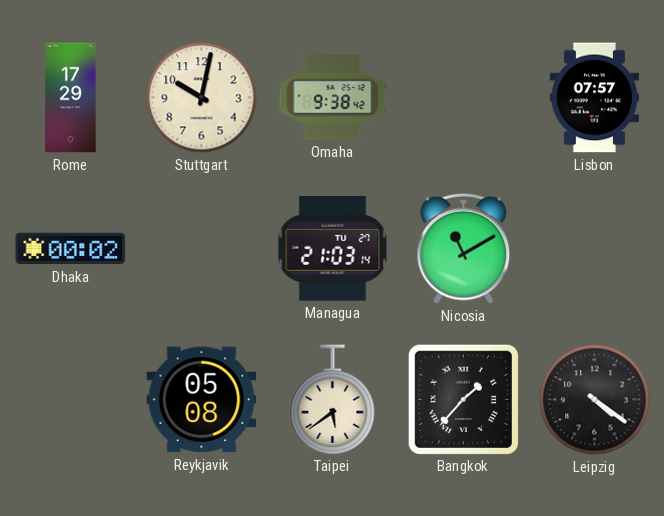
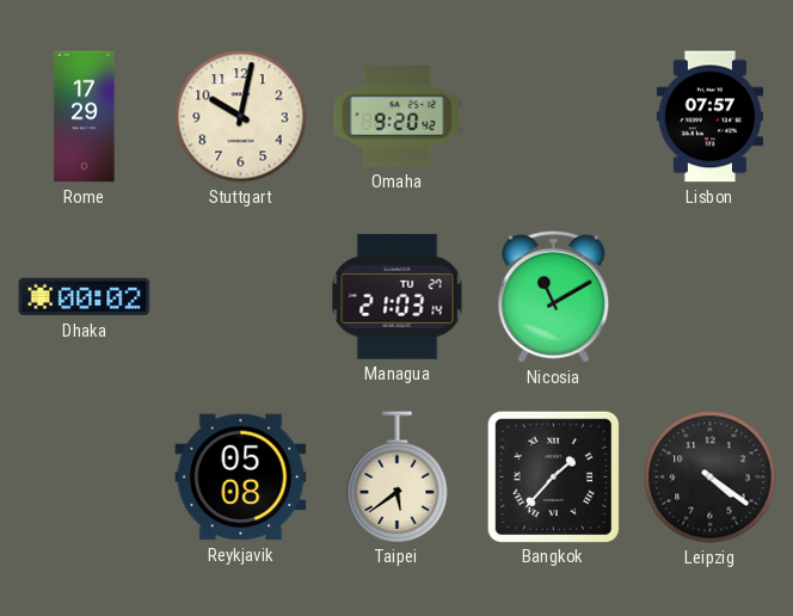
Omaha: 9:38 -> 9:20 (398, 117)
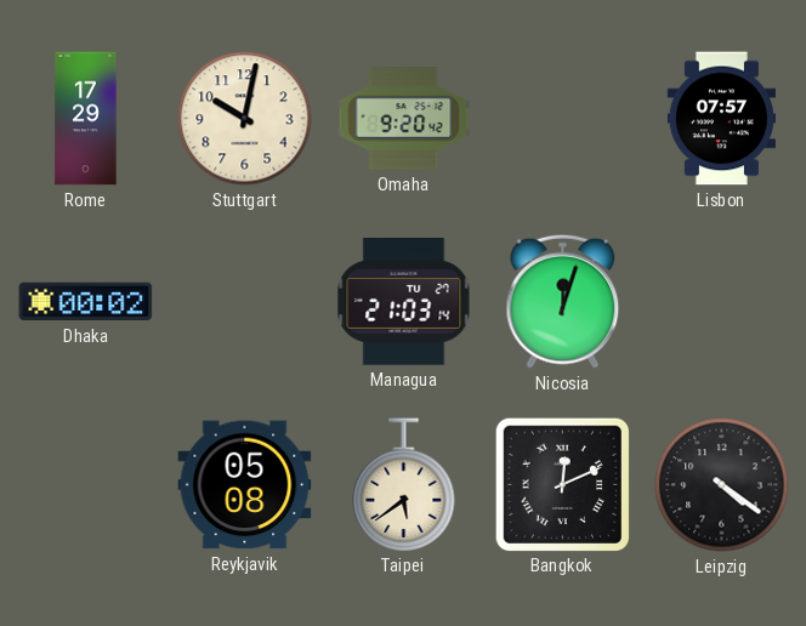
Nicosia: 11:10 -> 12:03 (563, 301)
Bangkok: 1:37 -> 12:11 (562, 484)
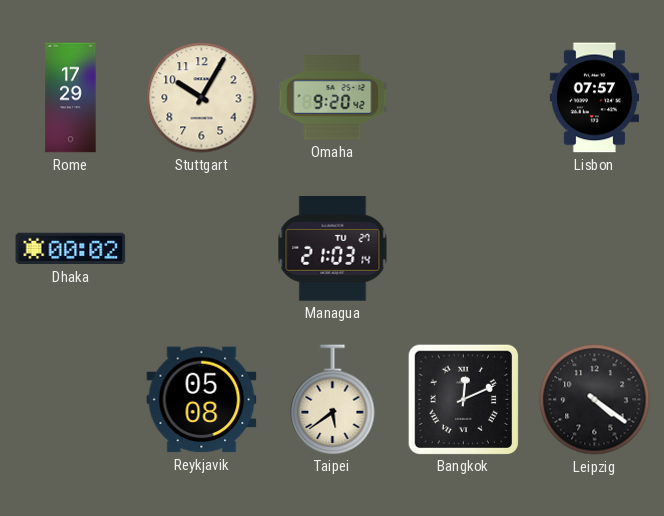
Stuttgart: 10:02 -> 10:05 (202, 98)
Nicosia: 12:03 -> none (563, 301)
